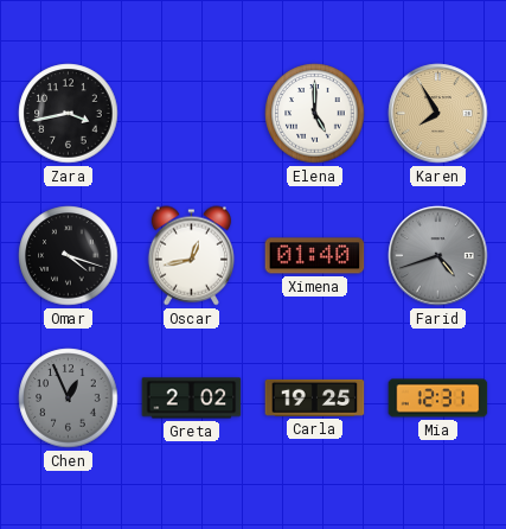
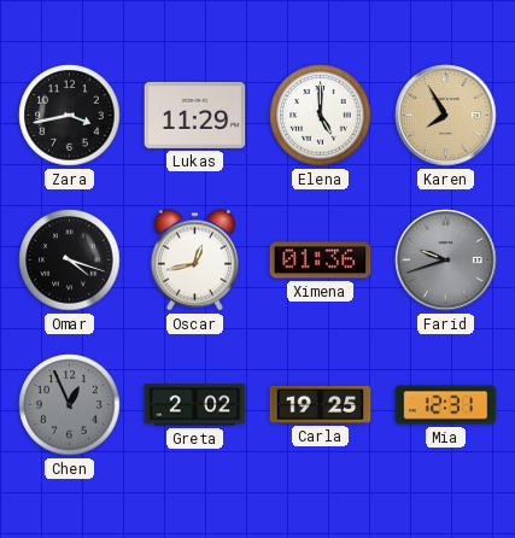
Lukas: none -> 11:29 (195, 115)
Ximena: 01:40 -> 01:36 (321, 261)
Farid: 4:42 -> 9:42 (446, 261)
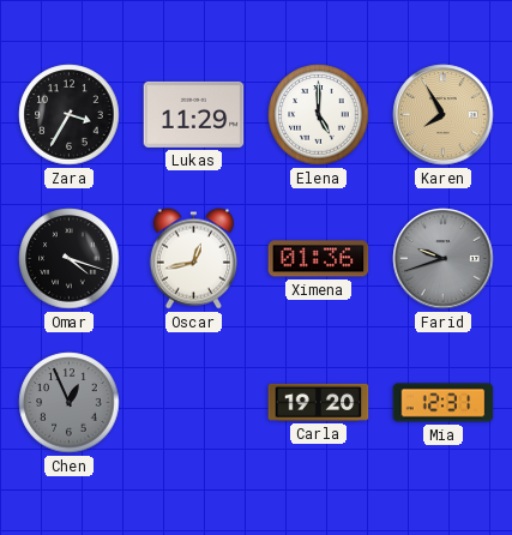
Zara: 3:43 -> 3:35 (70, 115)
Greta: 2:02 -> none (195, 405)
Carla: 19:25 -> 19:20 (319, 402)
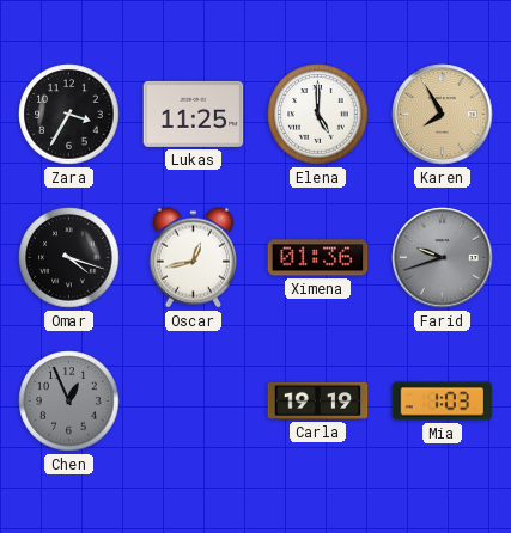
Lukas: 11:29 -> 11:25 (194, 114)
Carla: 19:20 -> 19:19 (318, 400)
Mia: 12:31 -> 1:03 (443, 402)
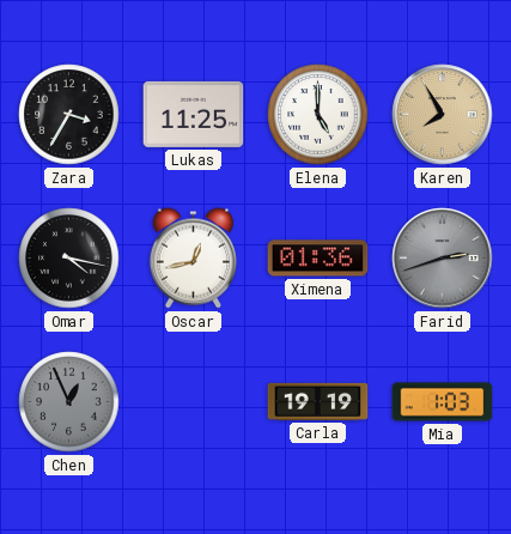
Omar: 4:18 -> 4:17 (69, 259)
Farid: 9:42 -> 2:42 (443, 259)
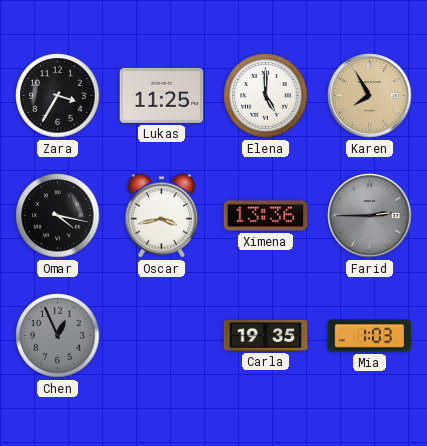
Oscar: 12:43 -> 3:43 (161, 216)
Ximena: 01:36 -> 13:36 (266, 216)
Farid: 2:42 -> 2:45 (370, 216)
Carla: 19:19 -> 19:35 (266, 335)
